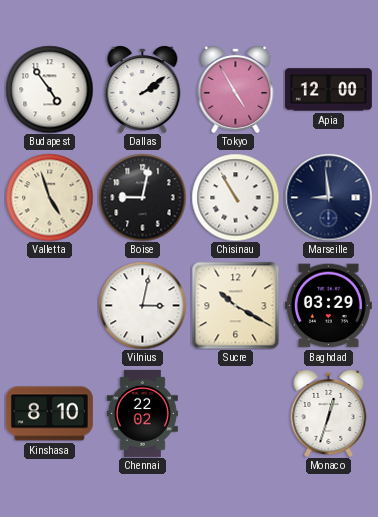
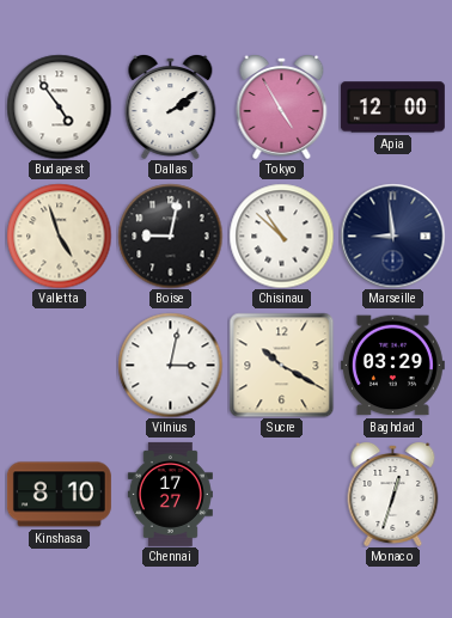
Chisinau: 10:55 -> 10:52 (281, 235)
Chennai: 22:02 -> 17:27 (170, 494)
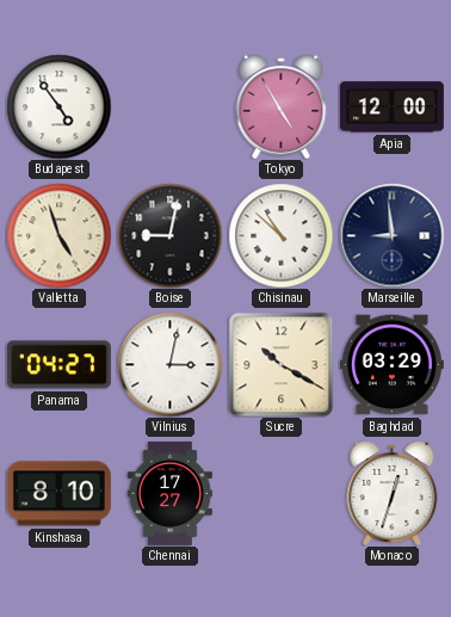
Dallas: 2:09 -> none (171, 108)
Panama: none -> 04:27 (58, 365)
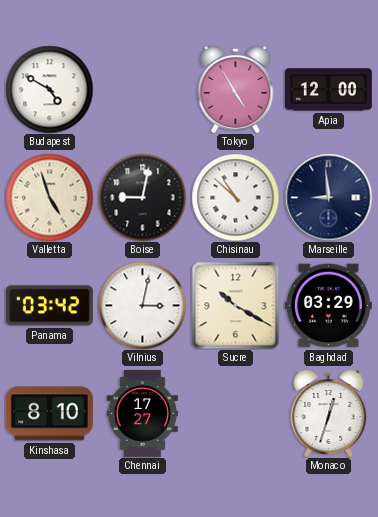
Budapest: 4:54 -> 4:50 (49, 89)
Panama: 04:27 -> 03:42 (49, 306)
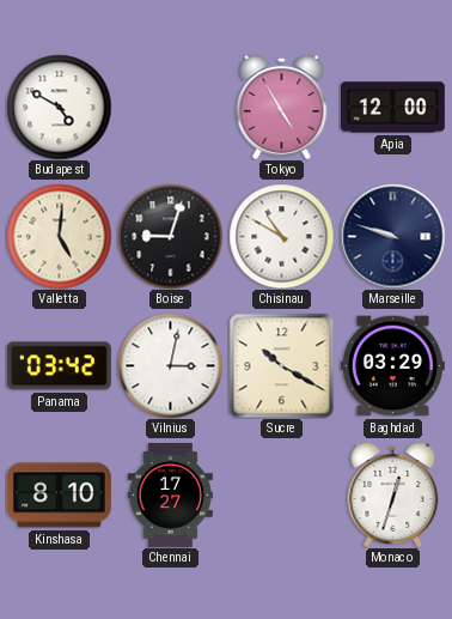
Valletta: 4:57 -> 5:01 (59, 236)
Boise: 9:02 -> 9:03 (170, 236)
Chisinau: 10:52 -> 10:50 (281, 236)
Marseille: 8:59 -> 9:48 (392, 236)
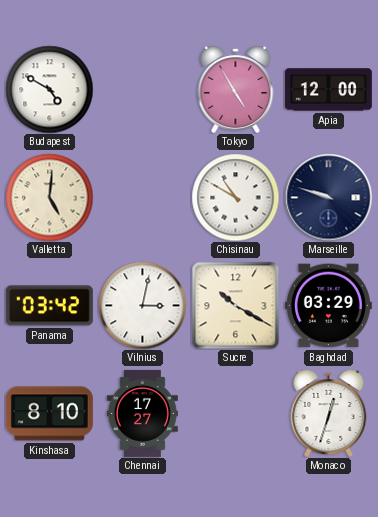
Boise: 9:03 -> none (170, 236)
